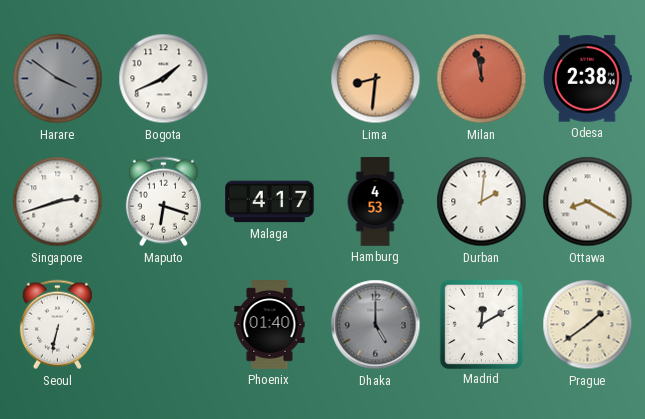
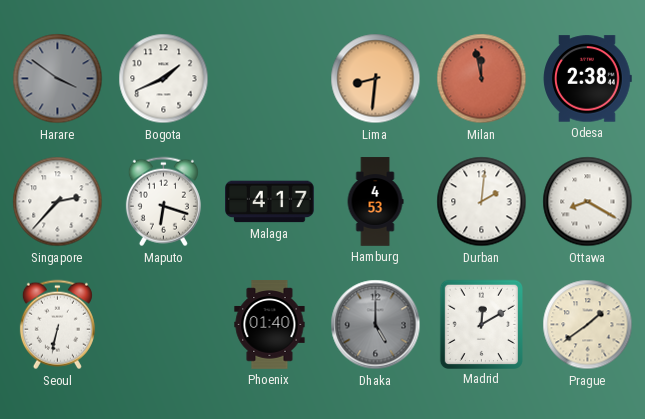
Singapore: 2:42 -> 2:37 (58, 202)
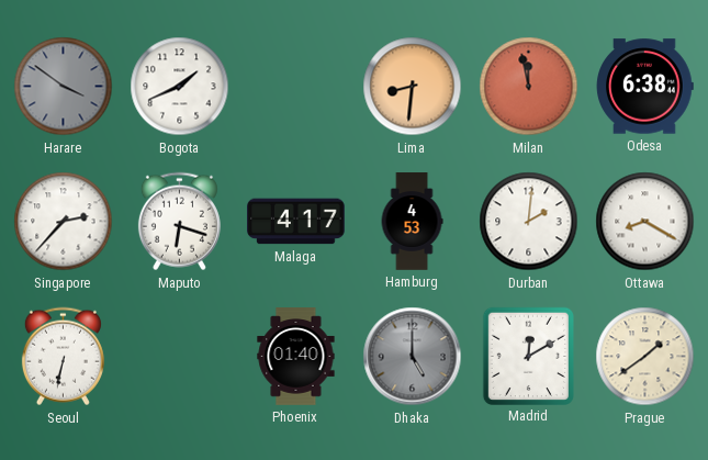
Odesa: 2:38 -> 6:38 (645, 87)
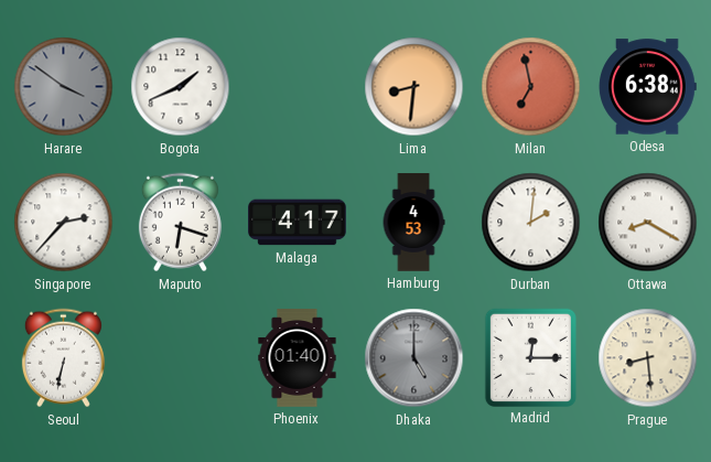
Milan: 11:58 -> 6:58 (531, 87)
Madrid: 12:10 -> 12:15 (530, 357)
Prague: 1:39 -> 8:29 (648, 358)
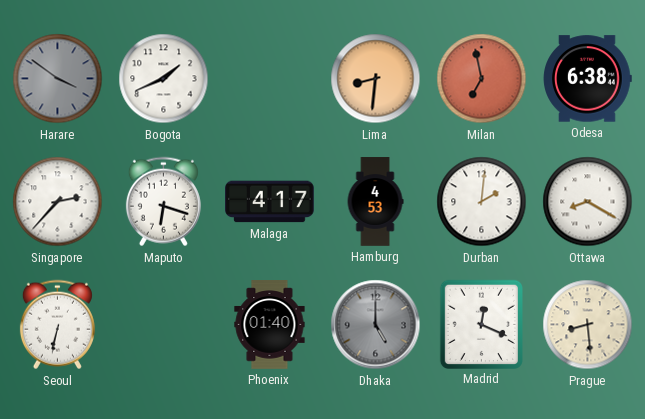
Madrid: 12:15 -> 12:19 (481, 324)
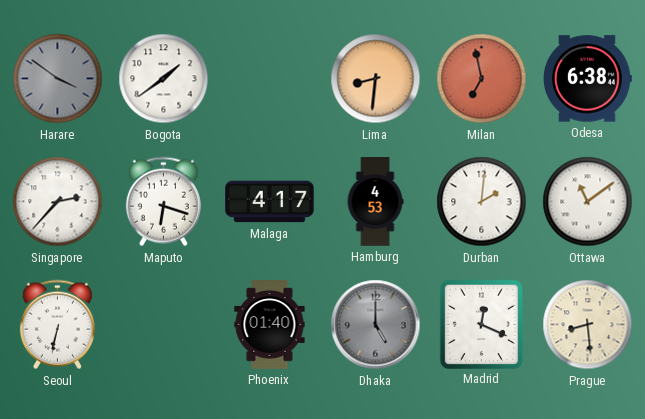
Bogota: 1:41 -> 1:39 (164, 79)
Ottawa: 8:20 -> 11:09 (588, 202)
